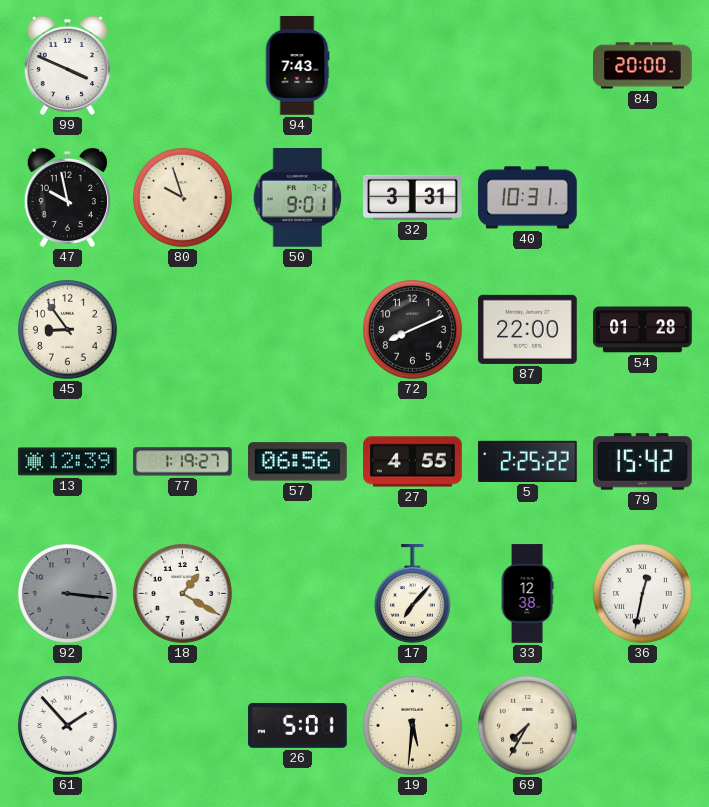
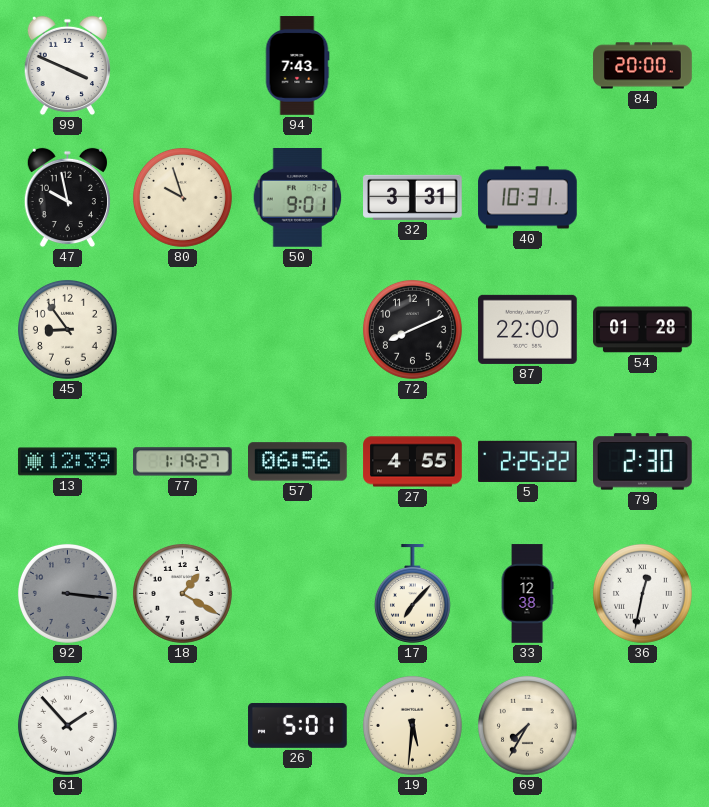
79: 15:42 -> 2:30 (643, 462)
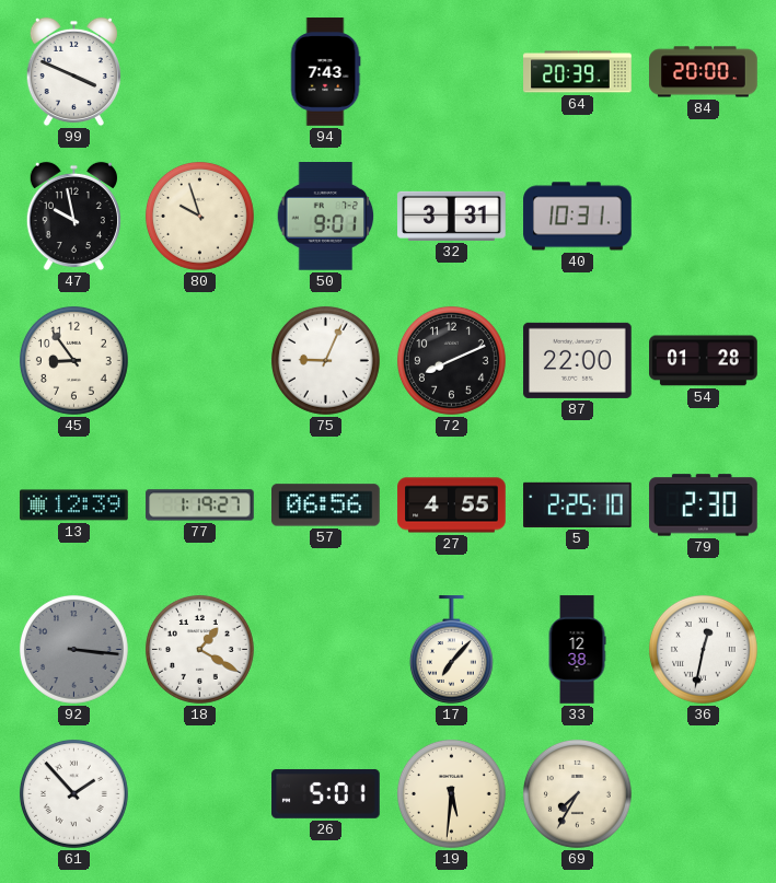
64: none -> 20:39 (578, 72)
75: none -> 9:04 (325, 360)
5: 2:25:22 -> 2:25:10 (578, 504)
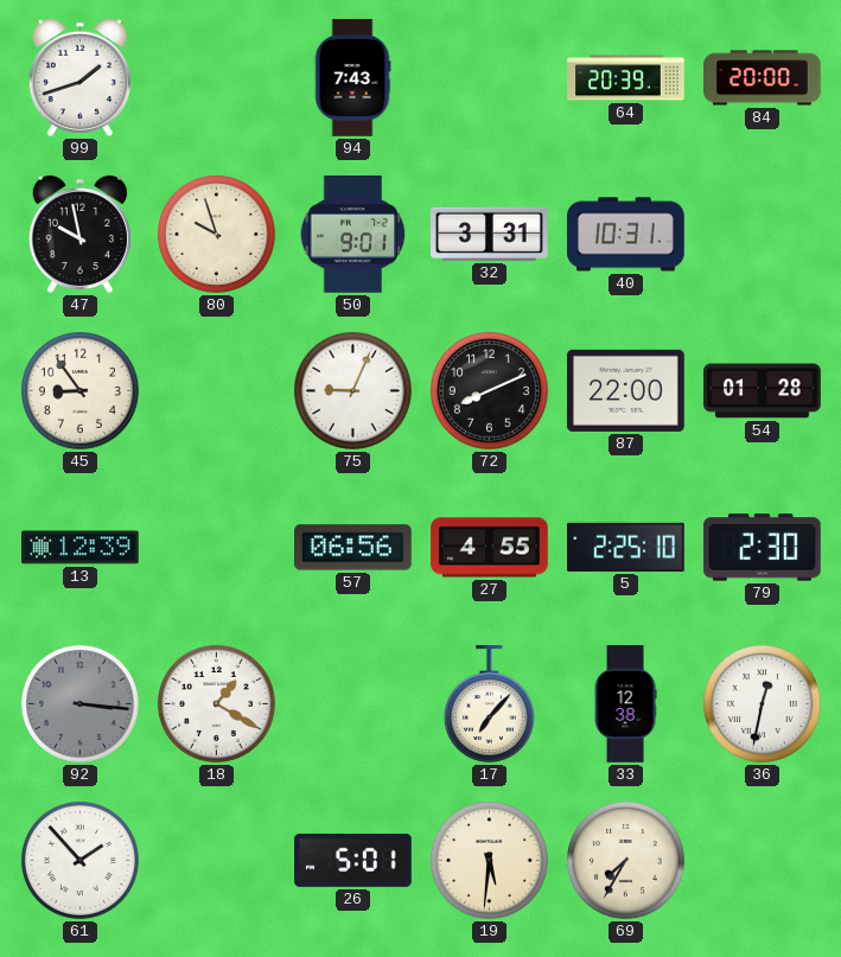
99: 3:49 -> 1:42 (79, 78)
77: 1:19 -> none (200, 506)
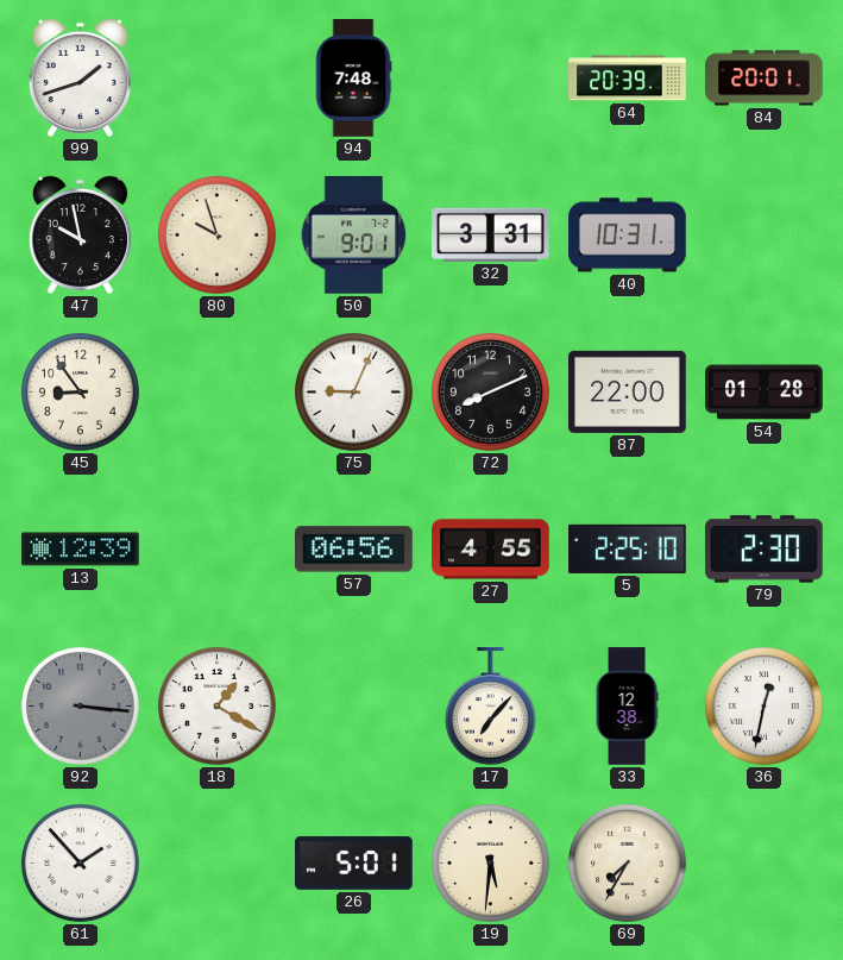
94: 7:43 -> 7:48 (353, 79)
84: 20:00 -> 20:01 (765, 79)
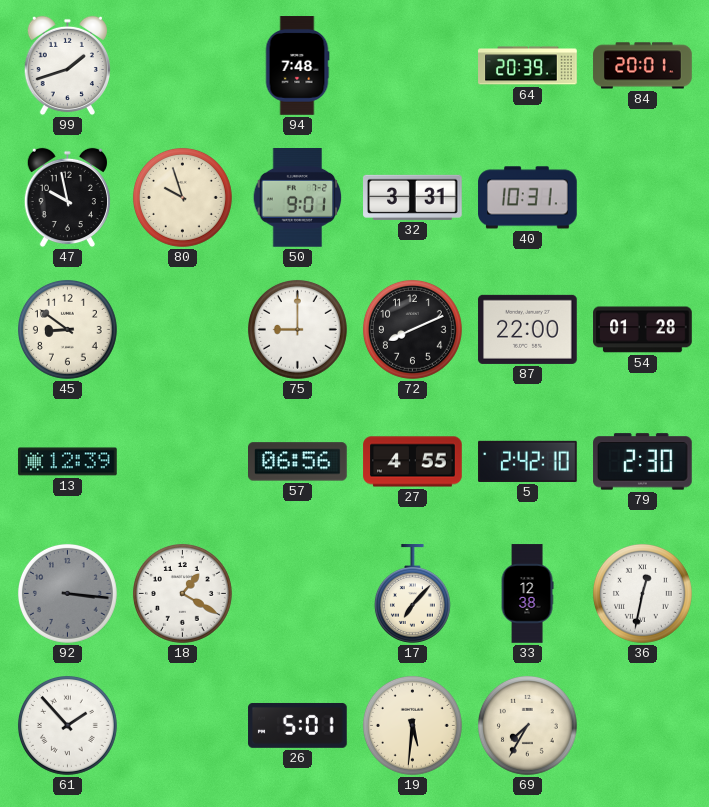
45: 8:54 -> 8:51 (67, 329)
75: 9:04 -> 9:00 (297, 329)
5: 2:25 -> 2:42 (528, 461)
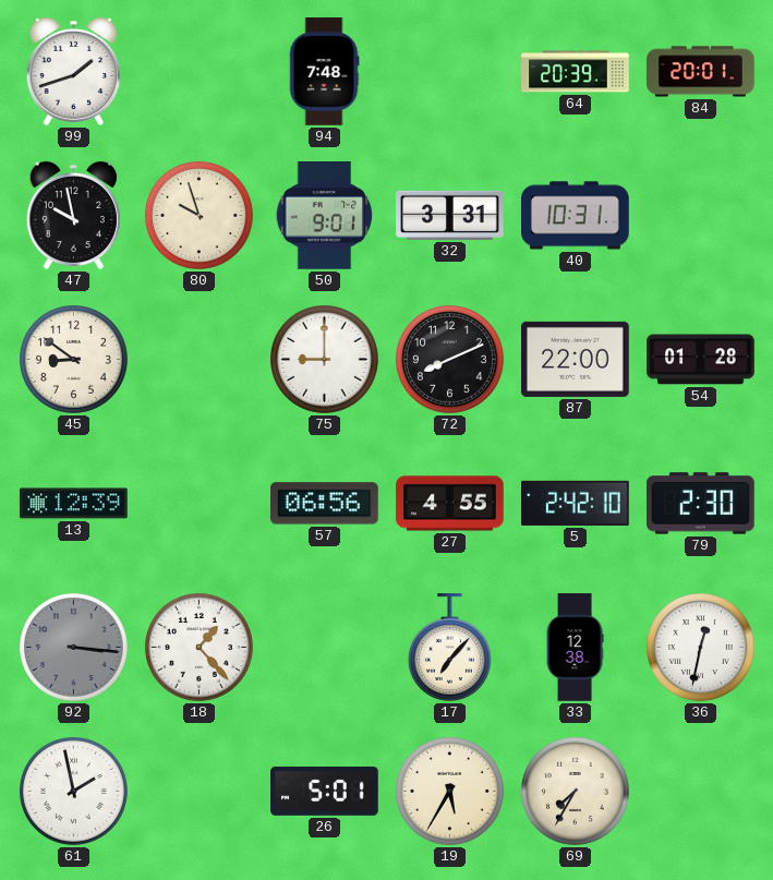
18: 1:20 -> 1:23 (198, 647)
61: 1:53 -> 1:58 (73, 791)
19: 5:31 -> 5:35 (449, 791)
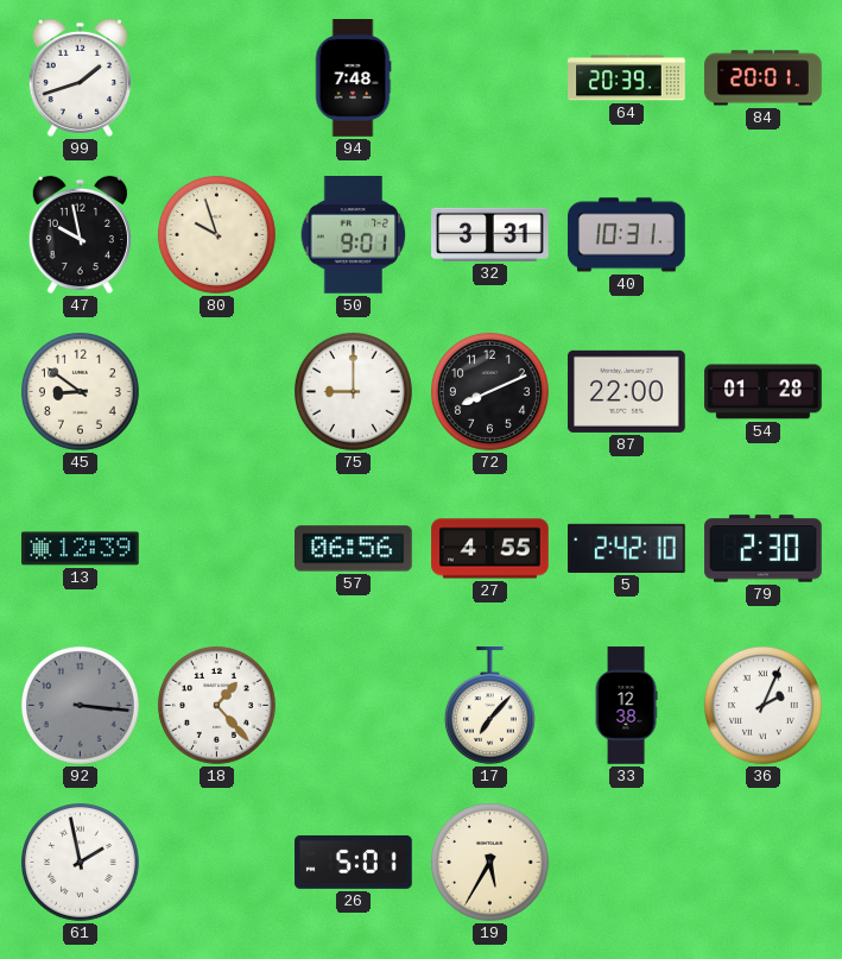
36: 12:32 -> 2:04 (762, 705)
69: 7:35 -> none (575, 791)
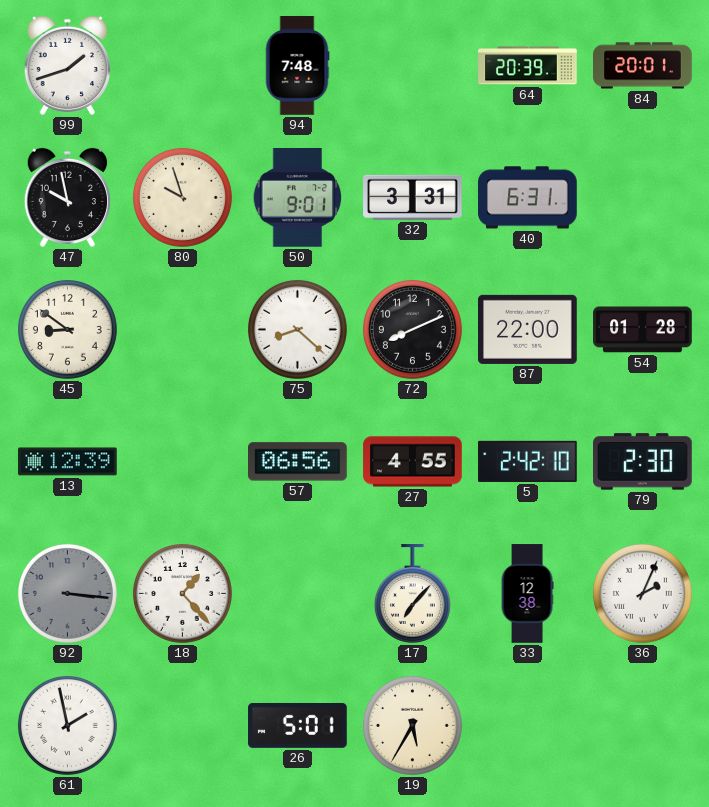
40: 10:31 -> 6:31 (528, 198)
75: 9:00 -> 8:22 (297, 329)
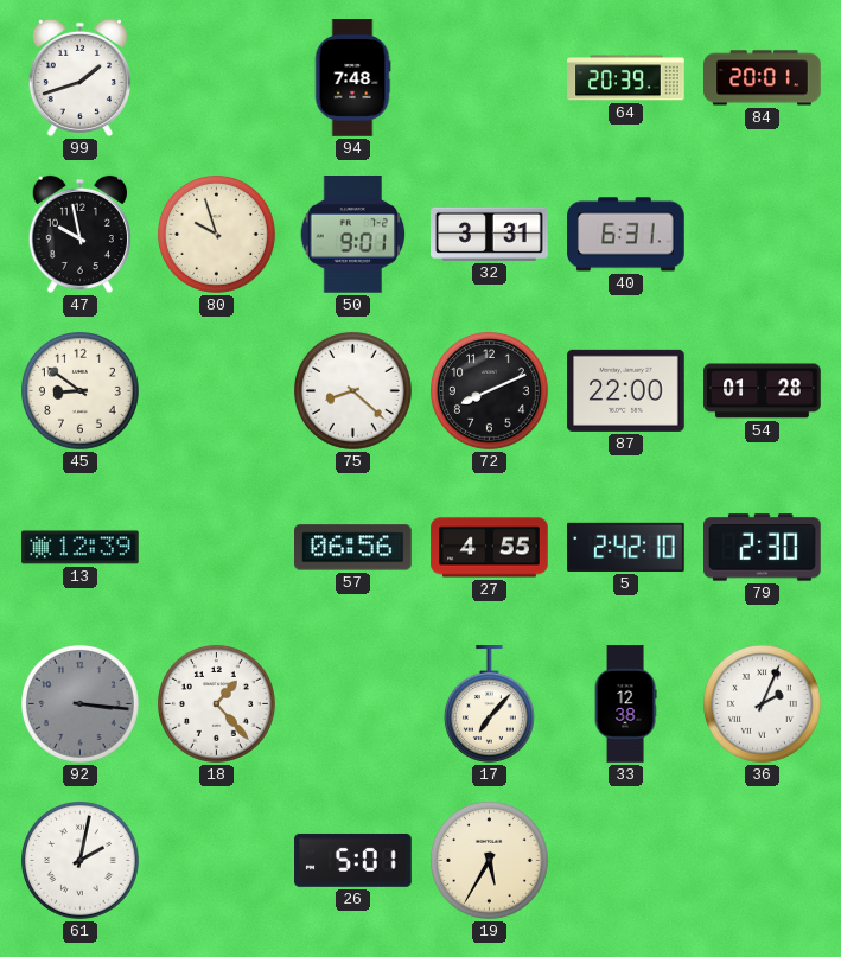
61: 1:58 -> 2:02 (79, 860)
